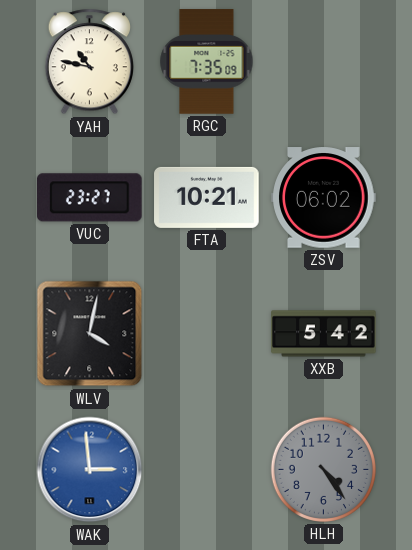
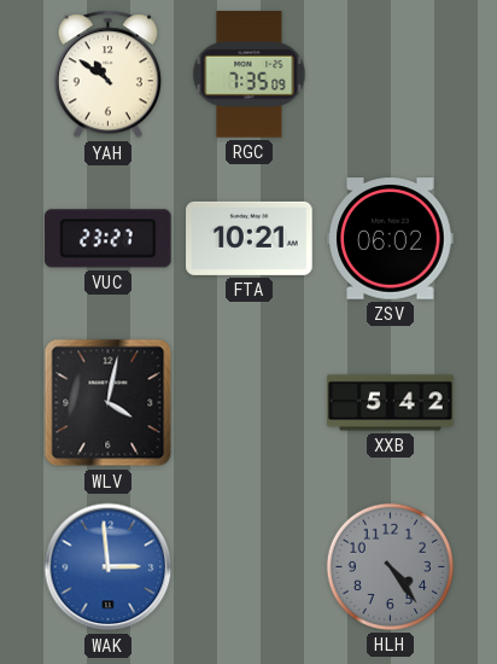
YAH: 10:47 -> 10:51 (107, 75)
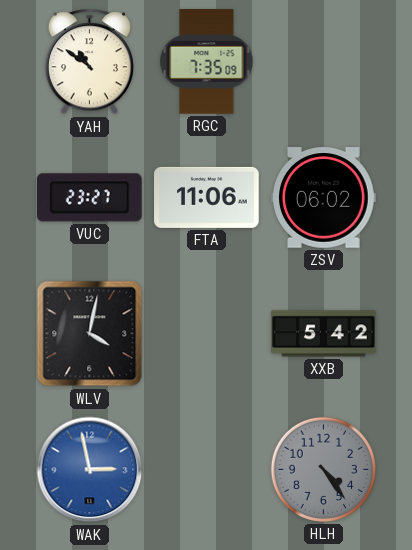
FTA: 10:21 -> 11:06 (207, 197)
WAK: 2:59 -> 2:58 (90, 470)
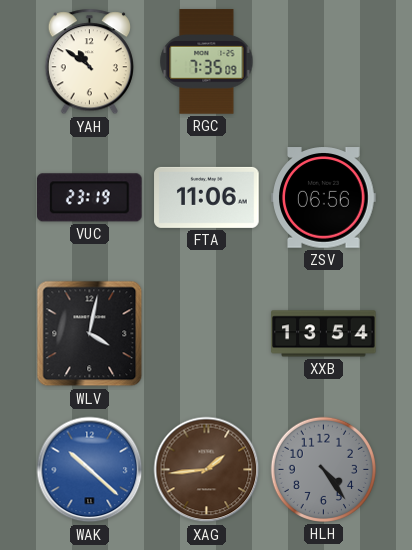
VUC: 23:27 -> 23:19 (90, 198)
ZSV: 06:02 -> 06:56 (324, 198)
XXB: 5:42 -> 13:54 (324, 334)
WAK: 2:58 -> 10:22 (90, 470)
XAG: none -> 1:44 (207, 470)
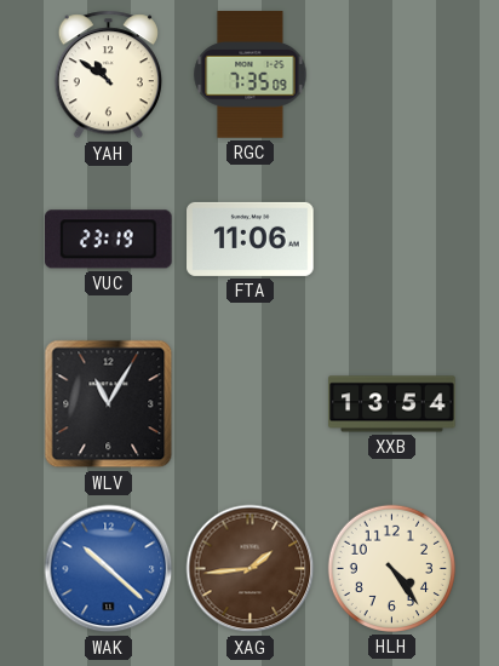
ZSV: 06:56 -> none (324, 198)
WLV: 4:02 -> 11:05 (109, 404)
HLH dial: grey -> cream (391, 568)
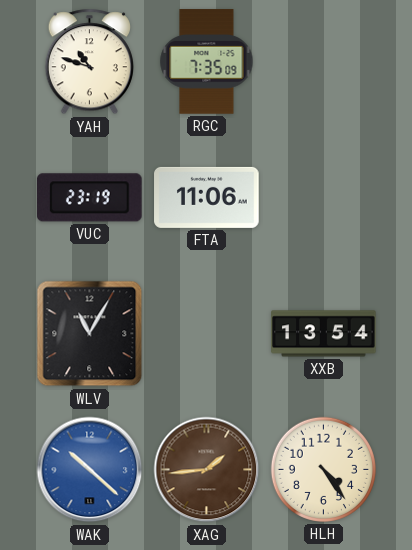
YAH: 10:51 -> 10:48 (89, 62)
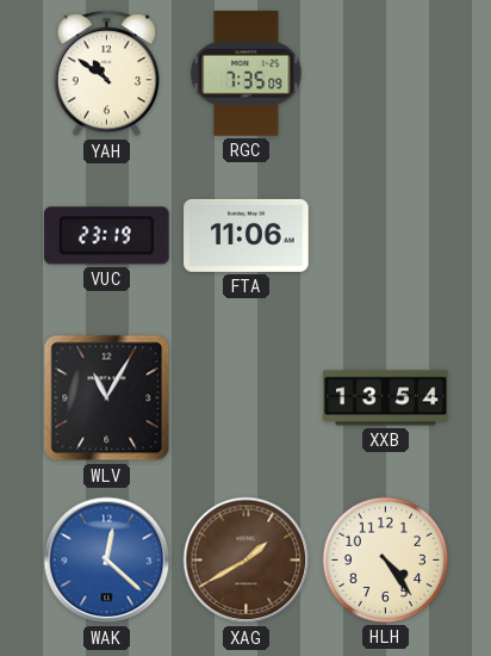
YAH: 10:48 -> 10:51 (106, 74)
WAK: 10:22 -> 12:22 (107, 561)
XAG: 1:44 -> 1:40 (247, 561)
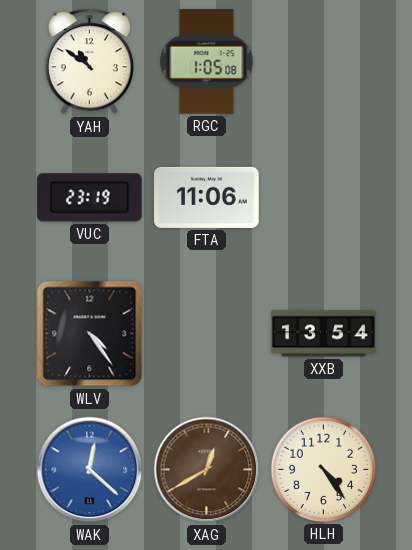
RGC: 7:35 -> 1:05 (207, 62)
WLV: 11:05 -> 4:24 (90, 334)
XAG: 1:40 -> 12:40 (207, 470)
